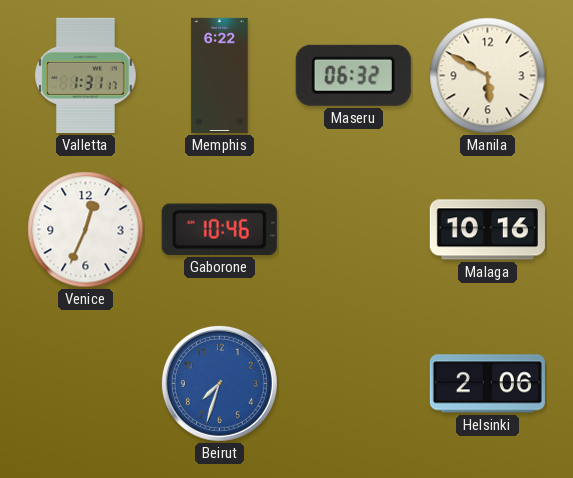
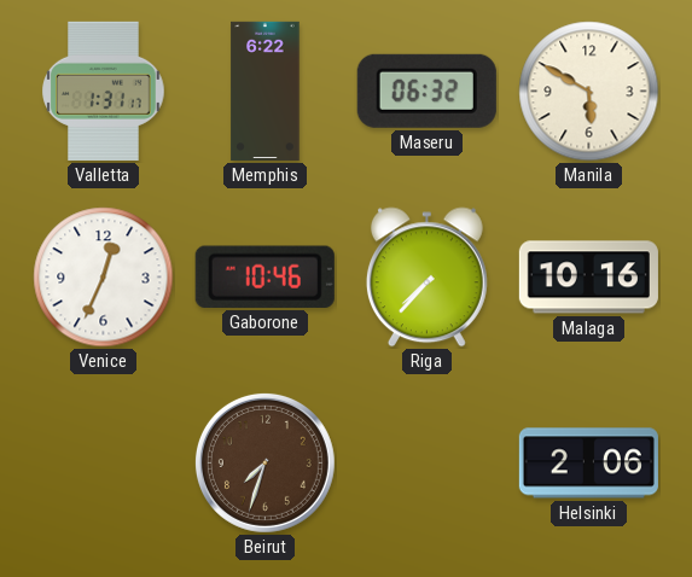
Riga: none -> 7:37 (426, 278)
Beirut dial: blue -> brown (264, 462)
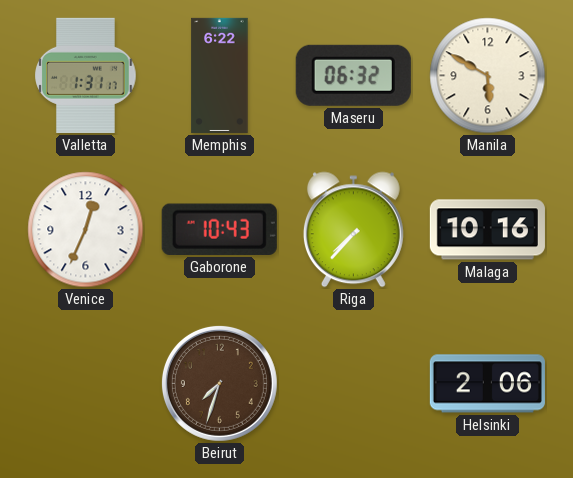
Gaborone: 10:46 -> 10:43 (219, 229)
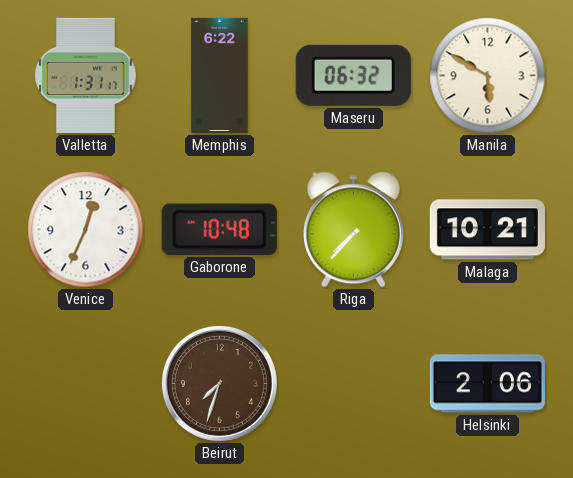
Gaborone: 10:43 -> 10:48 (219, 229)
Malaga: 10:16 -> 10:21 (487, 230)
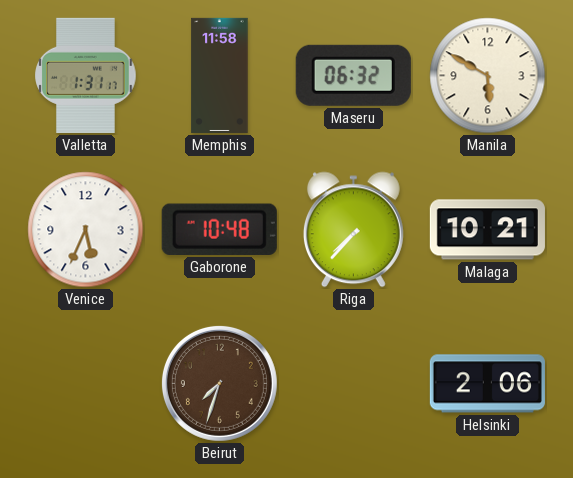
Memphis: 6:22 -> 11:58 (220, 75)
Venice: 12:34 -> 5:34 (86, 230)
